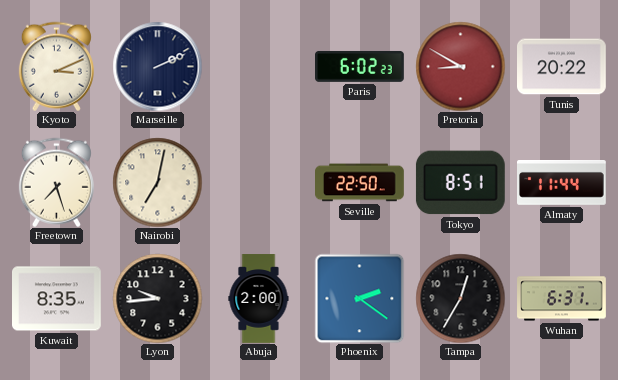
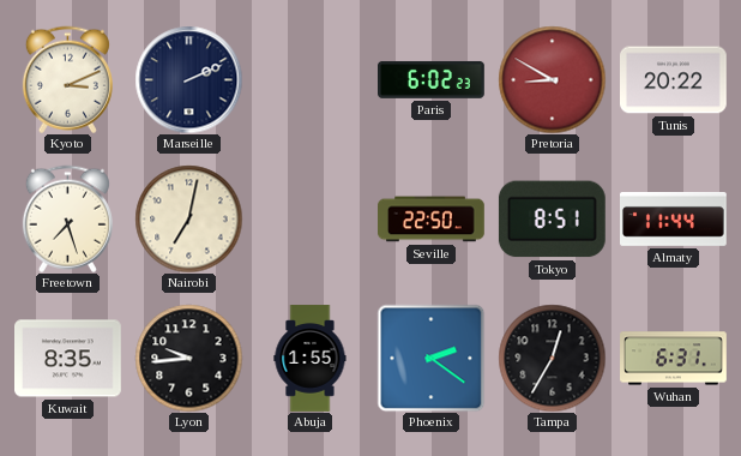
Abuja: 2:00 -> 1:55 (311, 359)
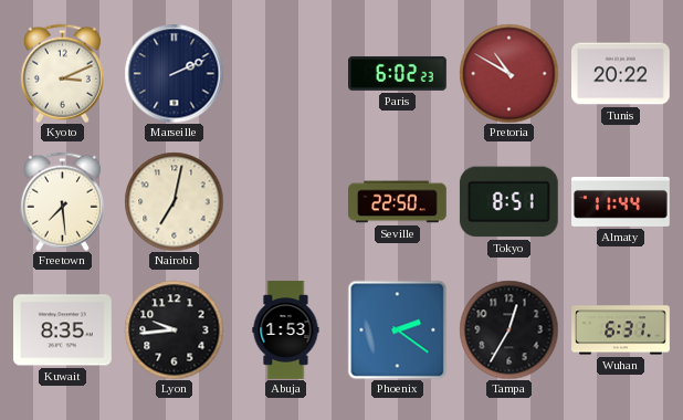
Pretoria: 8:50 -> 10:50 (508, 73)
Freetown: 7:27 -> 7:29 (62, 201)
Abuja: 1:55 -> 1:53 (286, 330)
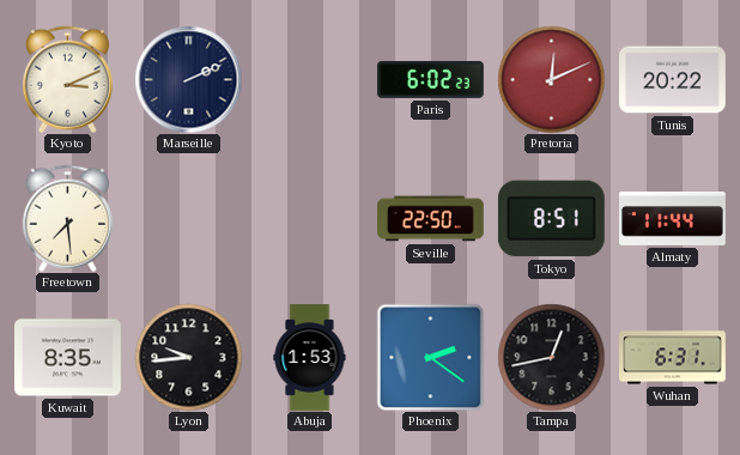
Pretoria: 10:50 -> 12:11 (551, 79)
Nairobi: 7:02 -> none (174, 201)
Tampa: 12:35 -> 12:43 (551, 357)
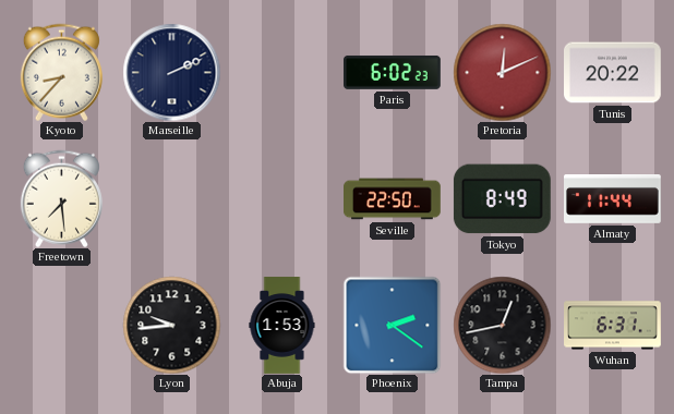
Kyoto: 3:11 -> 8:37 (61, 72)
Tokyo: 8:51 -> 8:49 (502, 199)
Kuwait: 8:35 -> none (68, 358)
